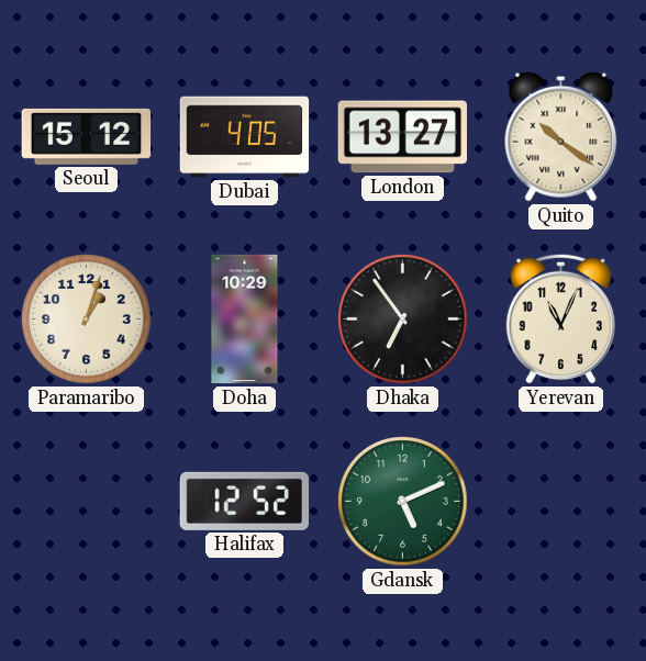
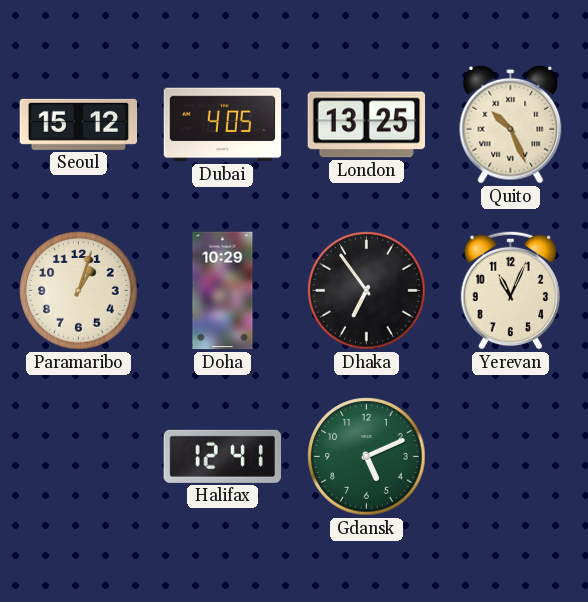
London: 13:27 -> 13:25 (367, 125)
Quito: 10:21 -> 10:26 (511, 124)
Halifax: 12:52 -> 12:41 (222, 456)
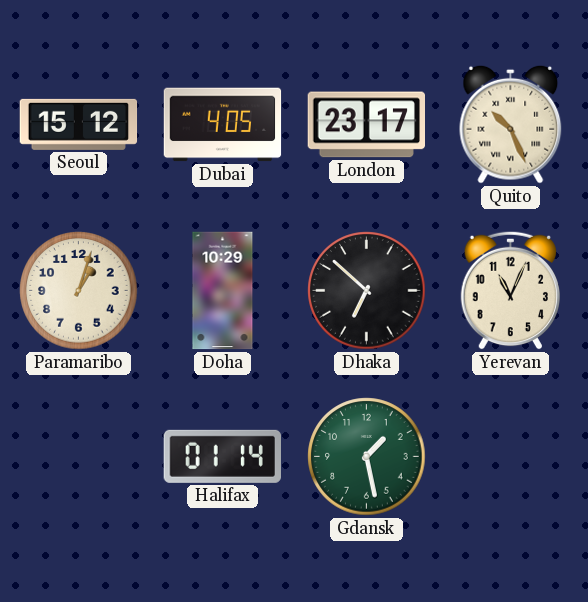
London: 13:25 -> 23:17 (367, 125)
Dhaka: 6:54 -> 6:52 (367, 291)
Halifax: 12:41 -> 01:14 (222, 456)
Gdansk: 5:11 -> 1:28 (367, 457)
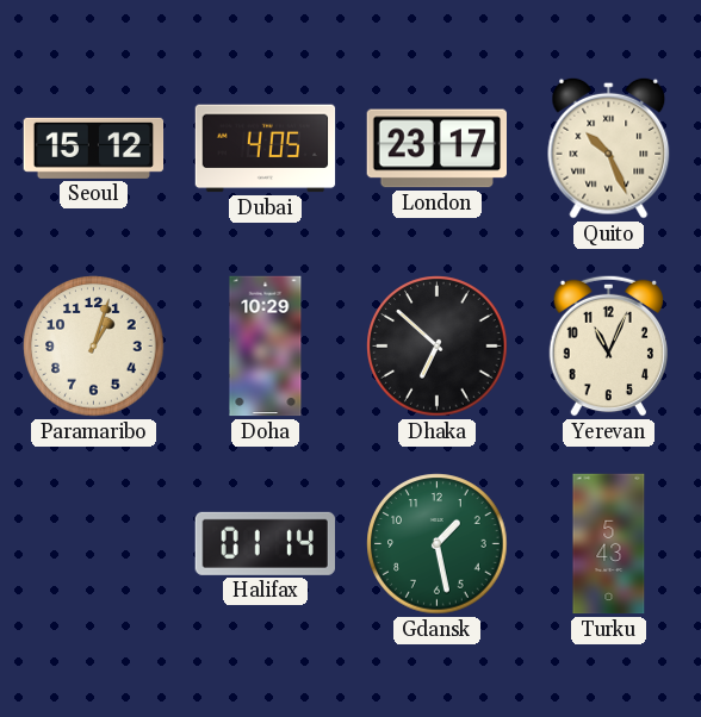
Turku: none -> 5:43 (609, 544)
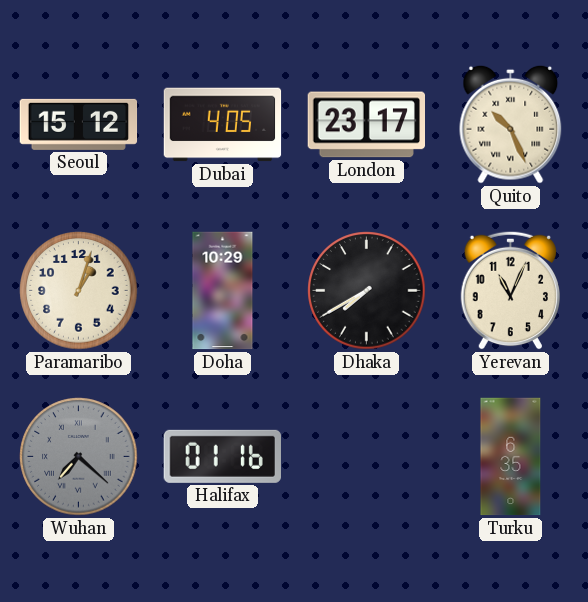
Dhaka: 6:52 -> 7:40 (367, 291)
Wuhan: none -> 7:22 (79, 457)
Halifax: 01:14 -> 01:16 (222, 456)
Gdansk: 1:28 -> none (438, 544)
Turku: 5:43 -> 6:35 (511, 457)
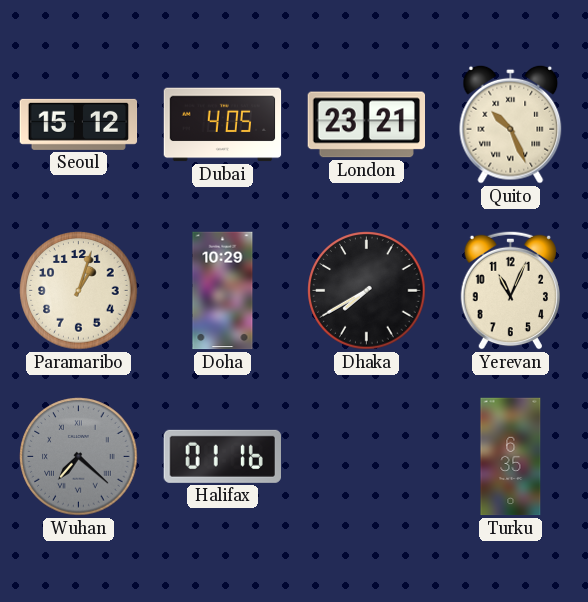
London: 23:17 -> 23:21 (367, 125)
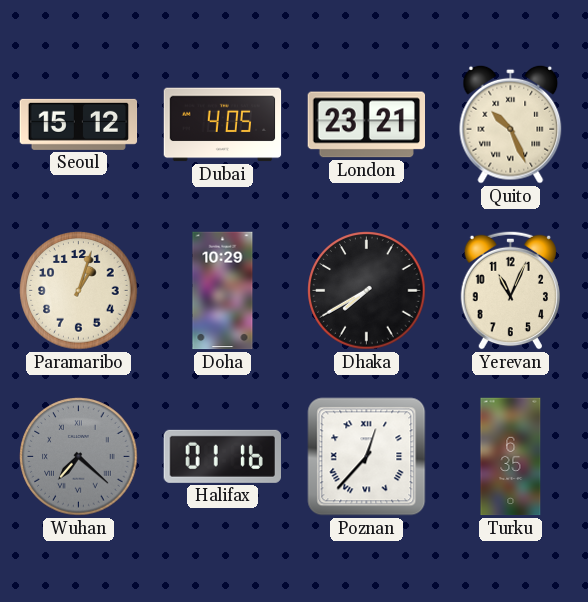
Poznan: none -> 12:37 (367, 457)
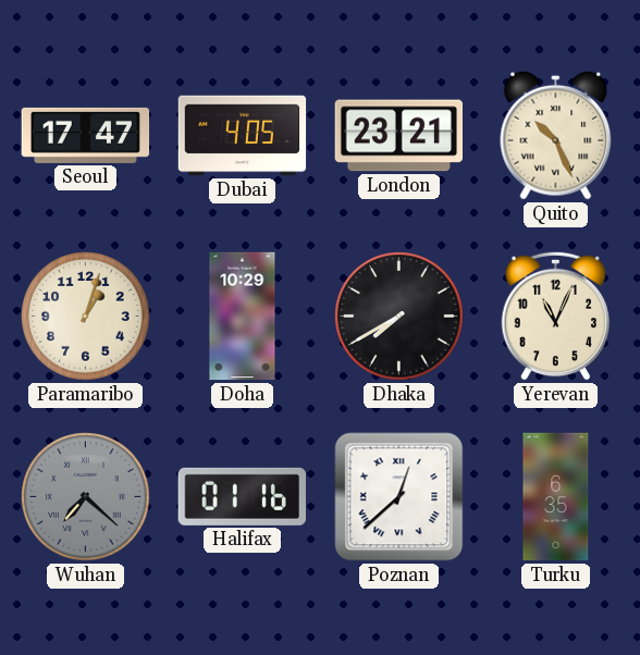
Seoul: 15:12 -> 17:47 (86, 135)
Poznan: 12:37 -> 12:38 (399, 497)
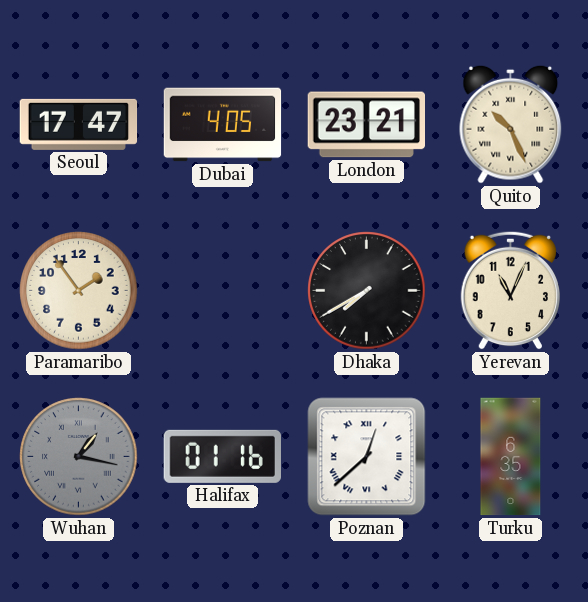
Paramaribo: 1:03 -> 1:54 (79, 291)
Doha: 10:29 -> none (243, 317)
Wuhan: 7:22 -> 1:17 (79, 457)
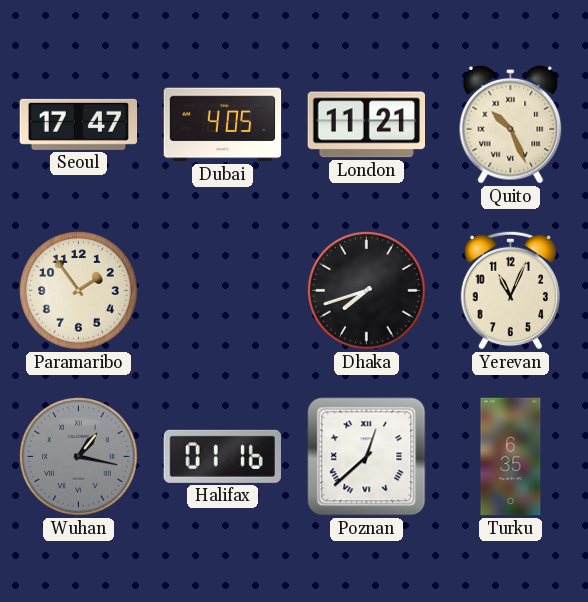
London: 23:21 -> 11:21 (367, 125)
Dhaka: 7:40 -> 7:42 (367, 291)
